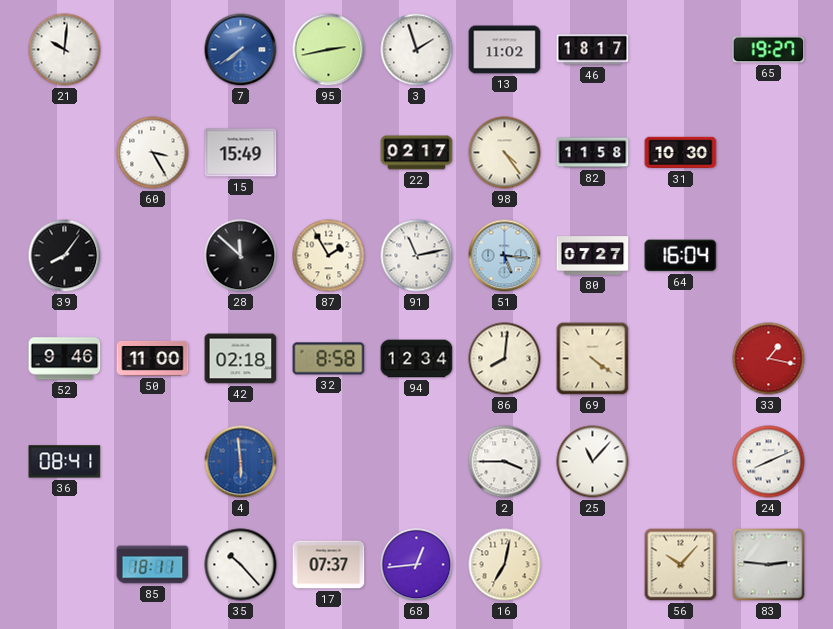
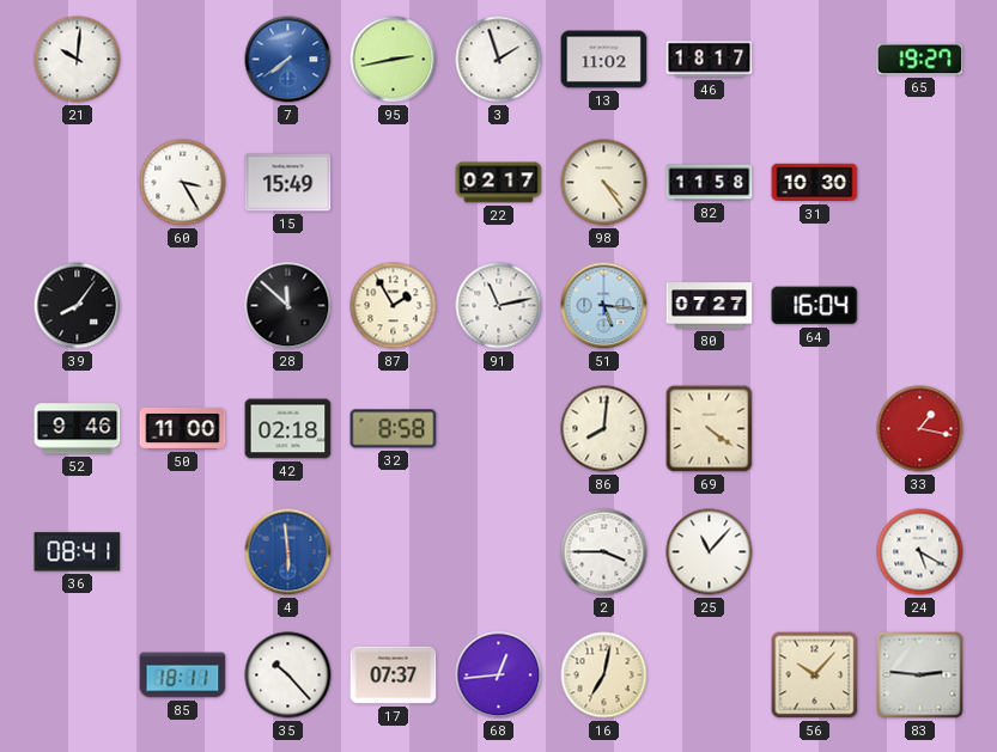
94: 12:34 -> none (417, 359)
24: 8:11 -> 5:20 (920, 552)
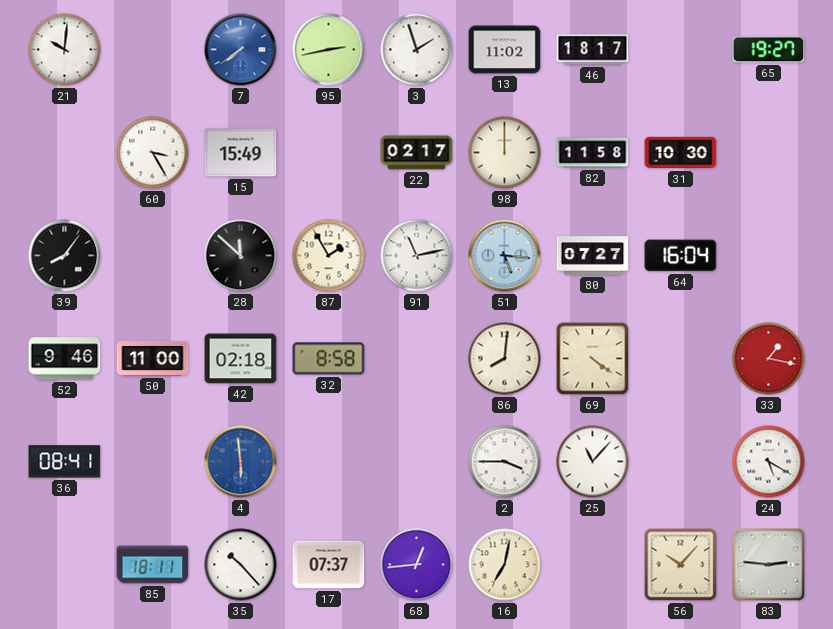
98: 4:24 -> 12:00 (505, 153)
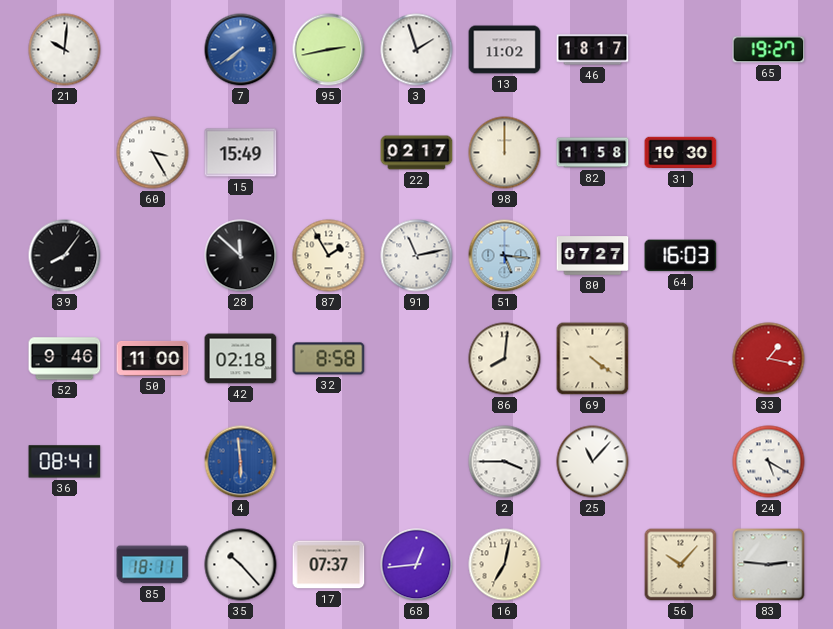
64: 16:04 -> 16:03 (681, 256)
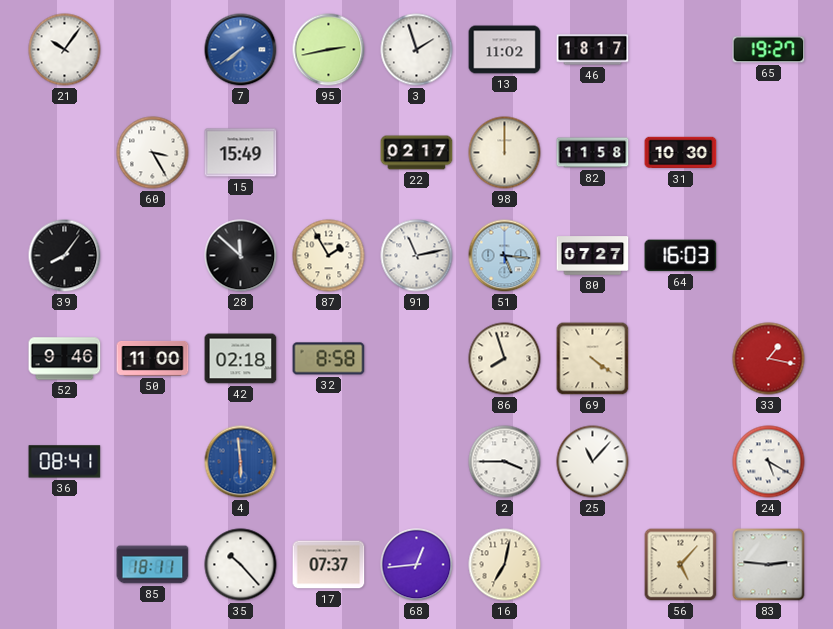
21: 10:01 -> 10:06 (65, 50)
86: 8:01 -> 7:57 (505, 359)
56: 10:07 -> 5:07 (681, 565)
